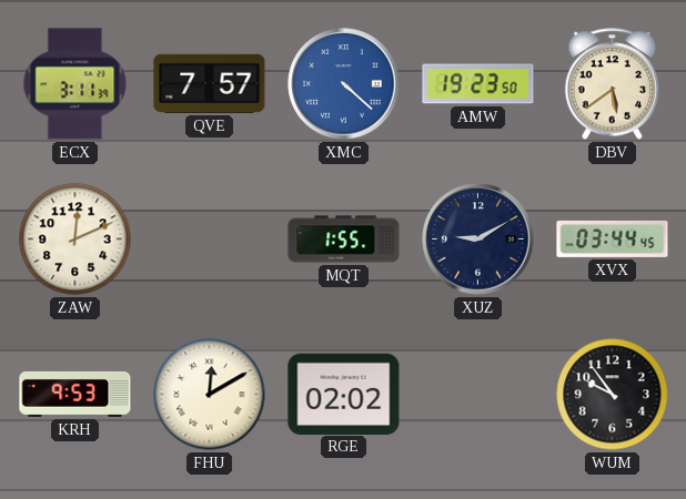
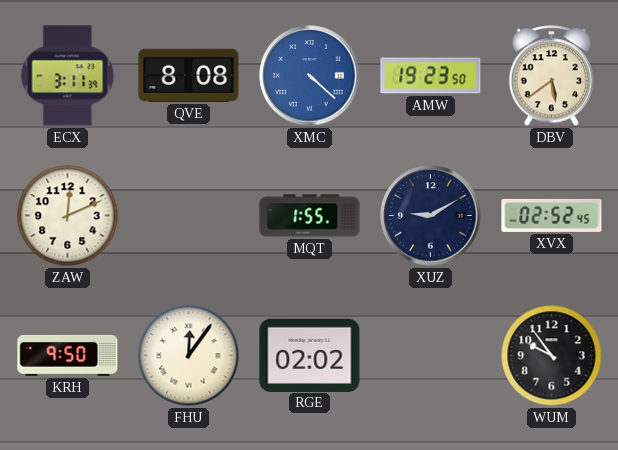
QVE: 7:57 -> 8:08 (189, 75)
XVX: 03:44 -> 02:52 (552, 215)
KRH: 9:53 -> 9:50 (68, 355)
FHU: 12:10 -> 12:06 (189, 356)
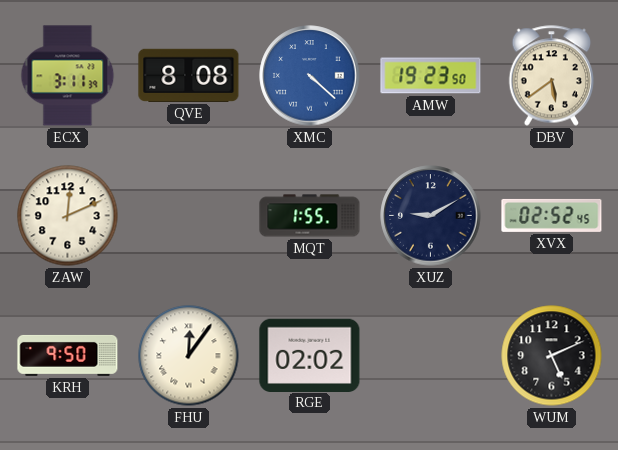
WUM: 9:54 -> 5:11 (552, 356)
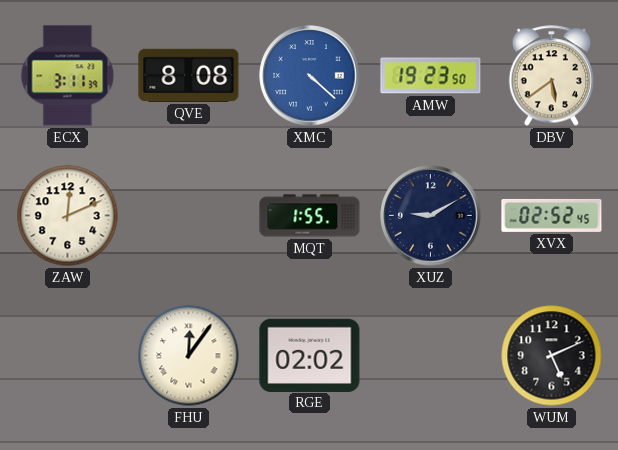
KRH: 9:50 -> none (68, 355)
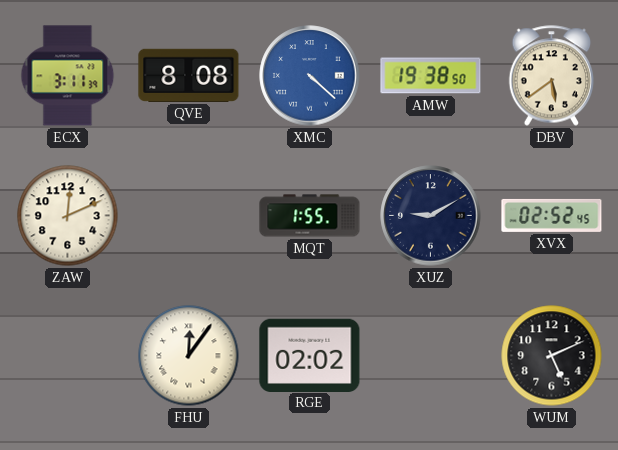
AMW: 19:23 -> 19:38 (431, 76)
